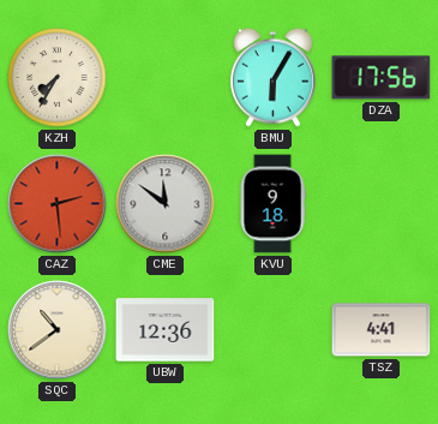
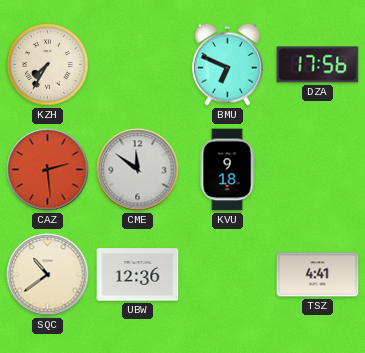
BMU: 6:05 -> 6:49 (227, 64)
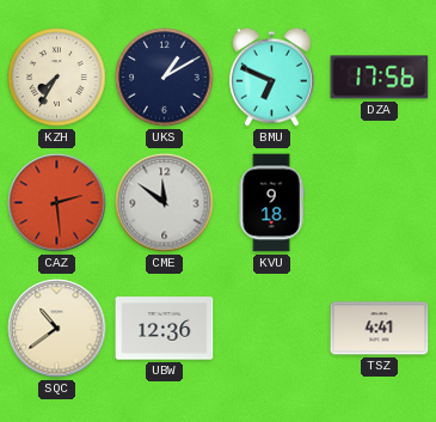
UKS: none -> 1:10 (165, 78)
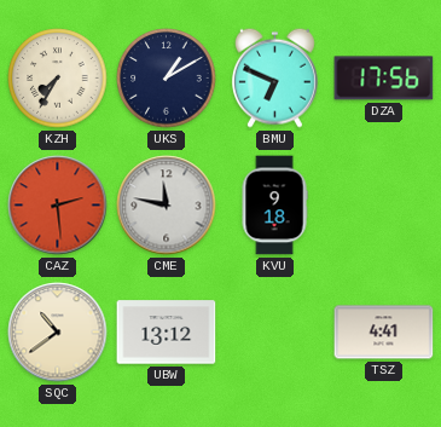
CME: 11:51 -> 11:47 (167, 206)
UBW: 12:36 -> 13:12 (167, 333)
